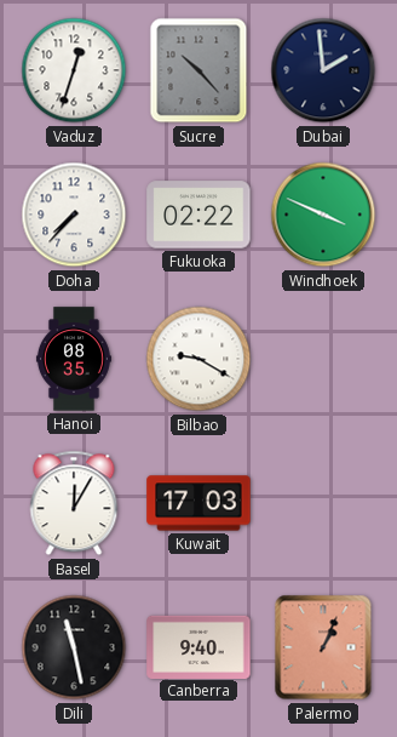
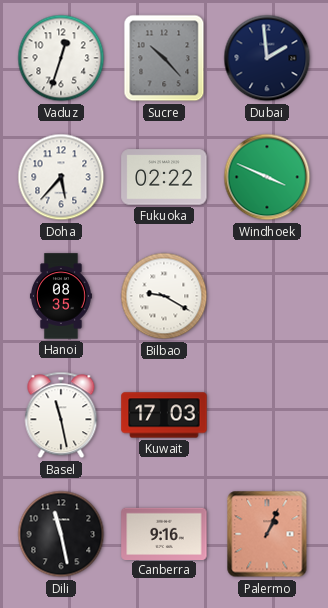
Doha: 7:37 -> 5:37 (61, 177)
Basel: 12:05 -> 11:28 (61, 415)
Canberra: 9:40 -> 9:16 (164, 533)
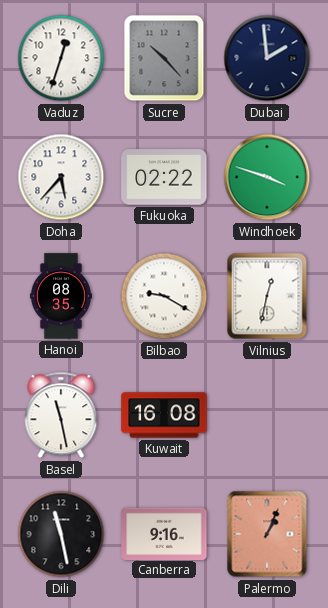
Windhoek: 3:49 -> 3:48 (267, 177)
Vilnius: none -> 12:32 (267, 296)
Kuwait: 17:03 -> 16:08 (164, 415)
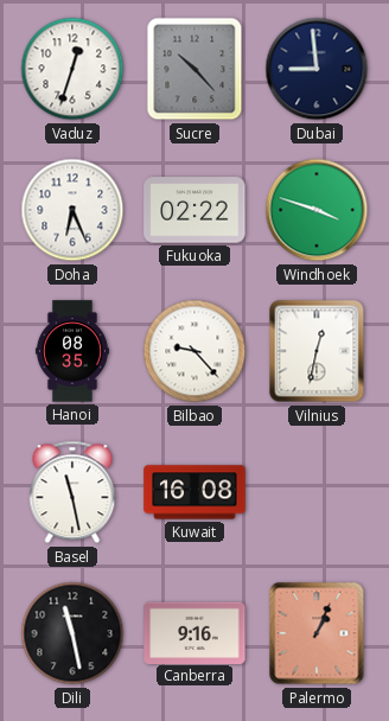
Dubai: 1:59 -> 8:59 (317, 69)
Doha: 5:37 -> 6:26 (72, 210)
Bilbao: 9:20 -> 9:23 (194, 351)
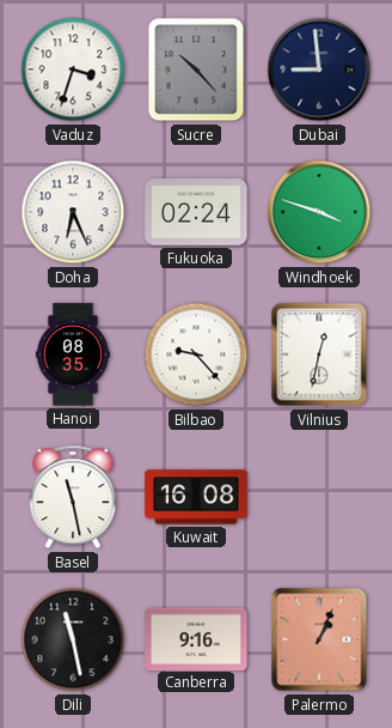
Vaduz: 12:33 -> 3:33 (73, 69)
Fukuoka: 02:22 -> 02:24 (196, 212)
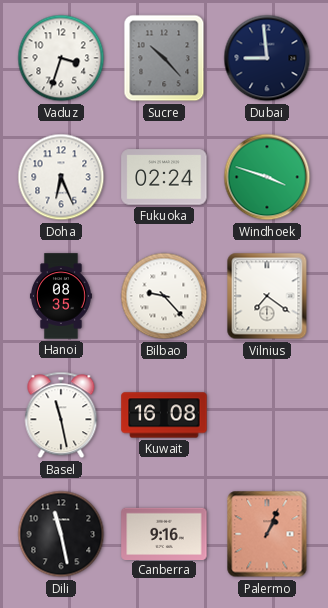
Vilnius: 12:32 -> 7:21 (267, 296)
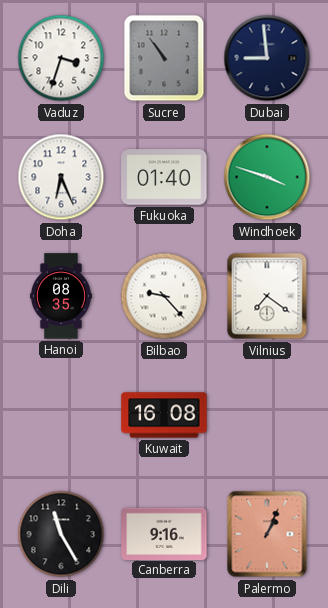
Sucre: 10:23 -> 10:54 (164, 58)
Fukuoka: 02:24 -> 01:40 (164, 177)
Basel: 11:28 -> none (61, 415)
Dili: 11:28 -> 11:25 (61, 534)
